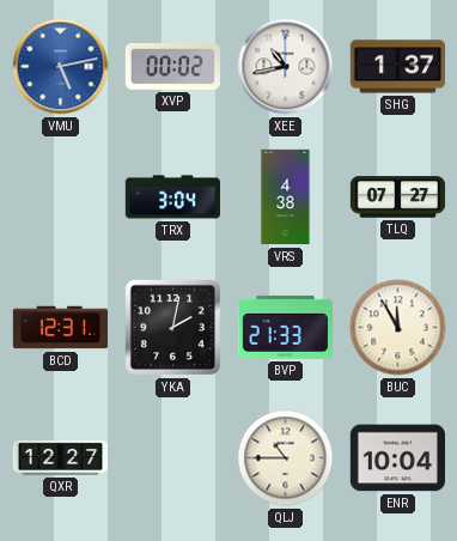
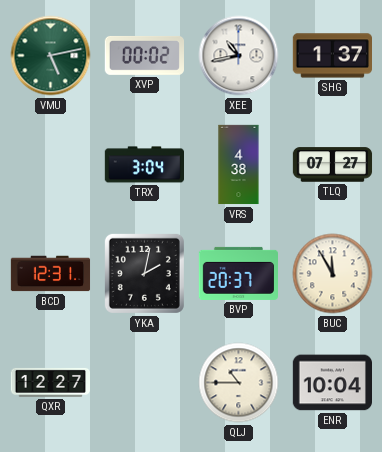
VMU dial: blue -> green (51, 56)
BVP: 21:33 -> 20:37 (238, 273)
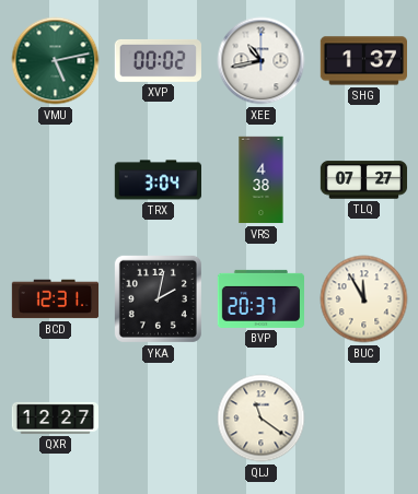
QLJ: 10:45 -> 11:21 (262, 419)
ENR: 10:04 -> none (332, 383)
